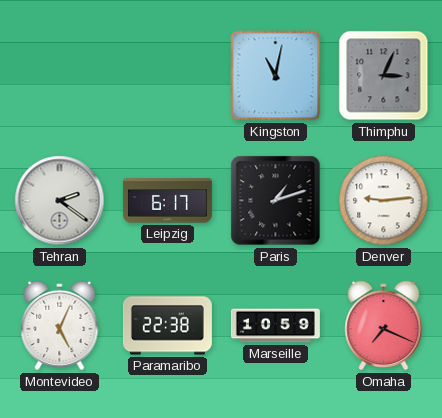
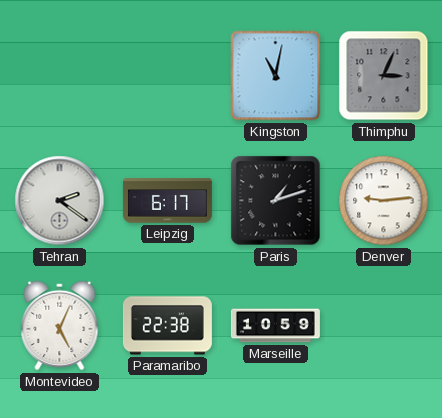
Omaha: 7:19 -> none (384, 326)
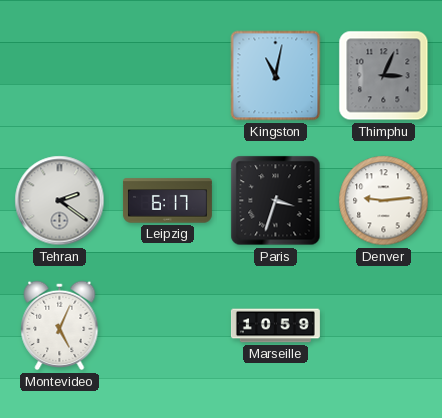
Paris: 1:12 -> 3:33 (276, 201)
Paramaribo: 22:38 -> none (167, 326)
